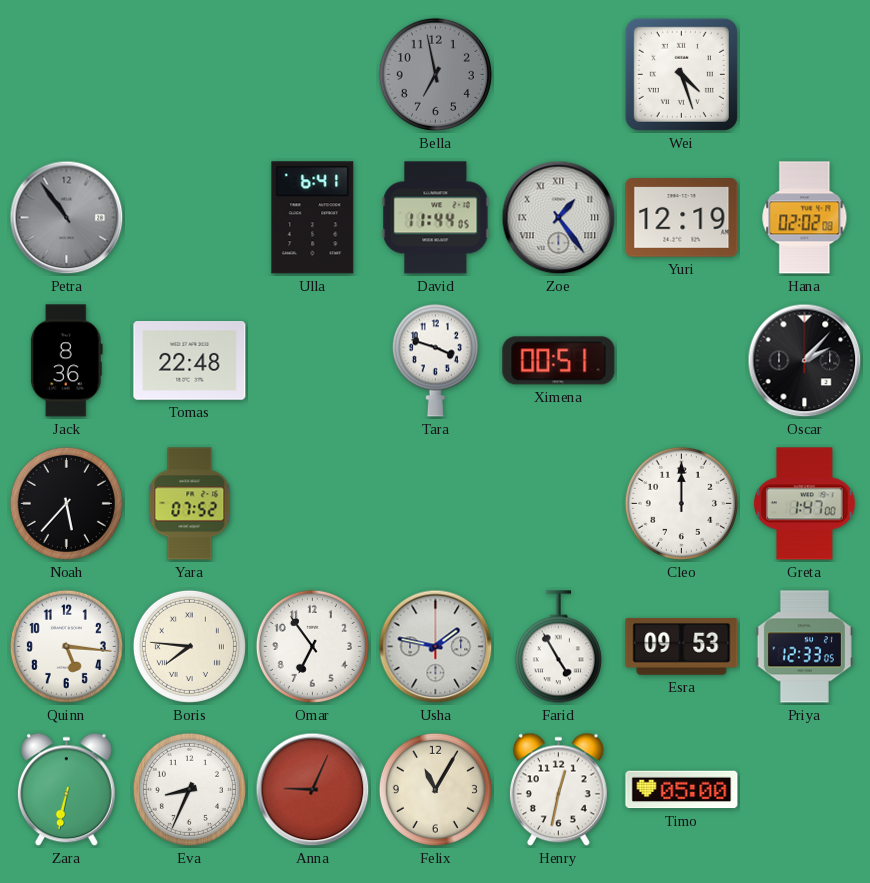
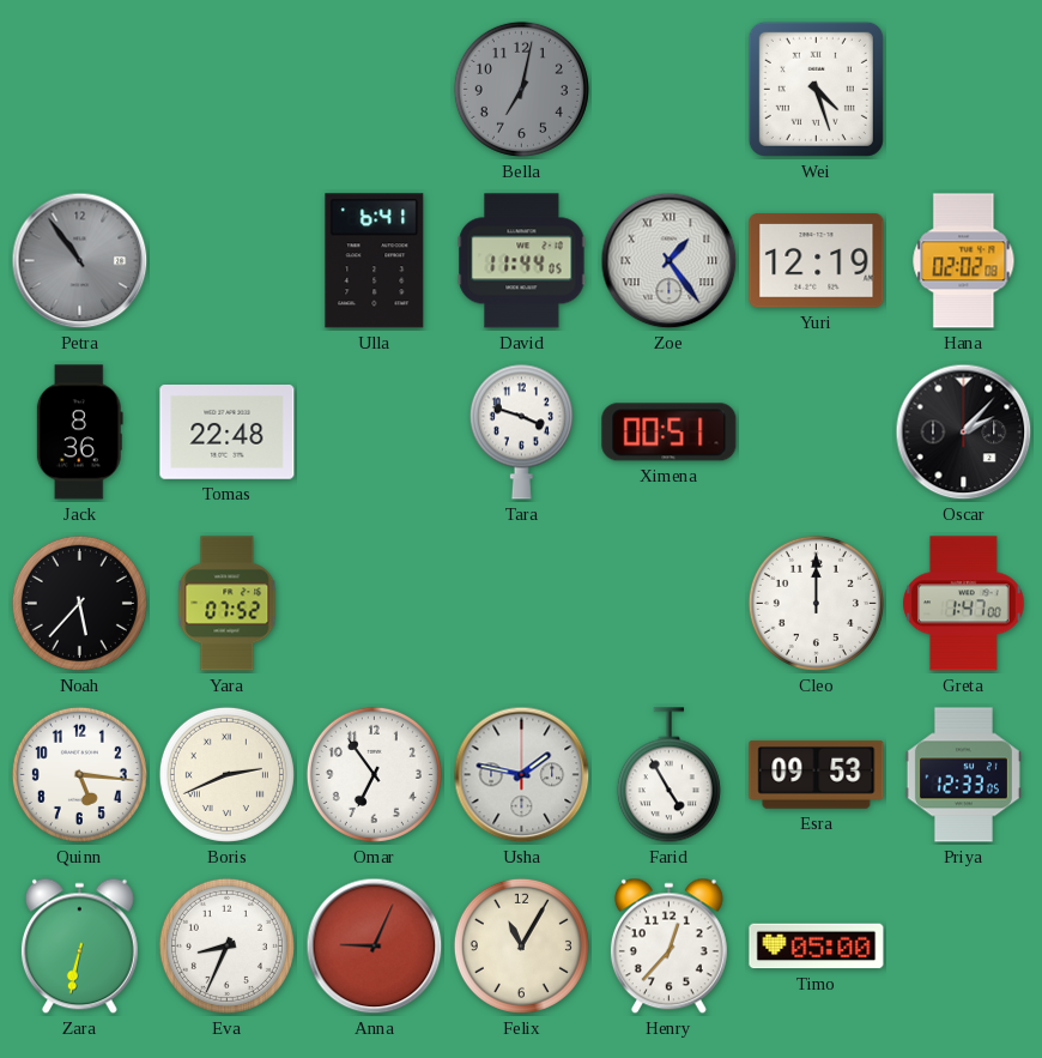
Bella: 6:58 -> 7:02 (521, 89)
Boris: 7:46 -> 2:41 (226, 774)
Henry: 12:32 -> 12:37 (668, 947)
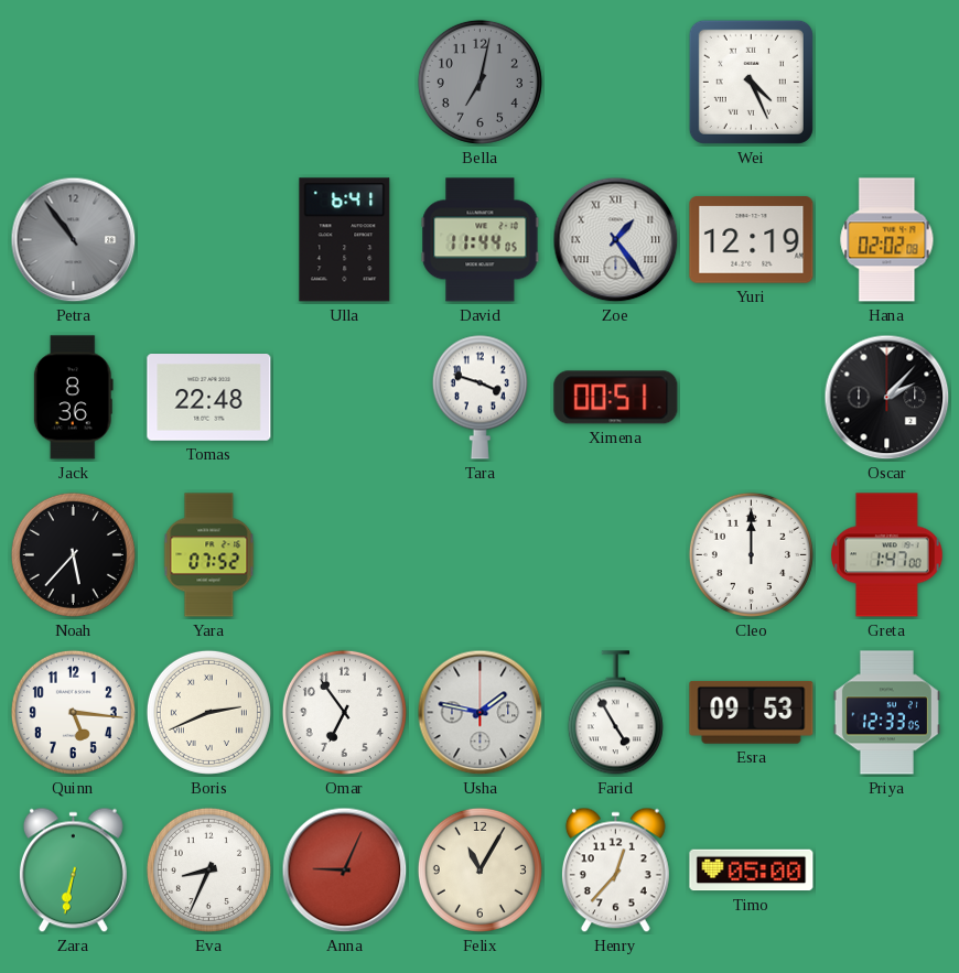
Wei: 4:27 -> 4:26 (751, 82)
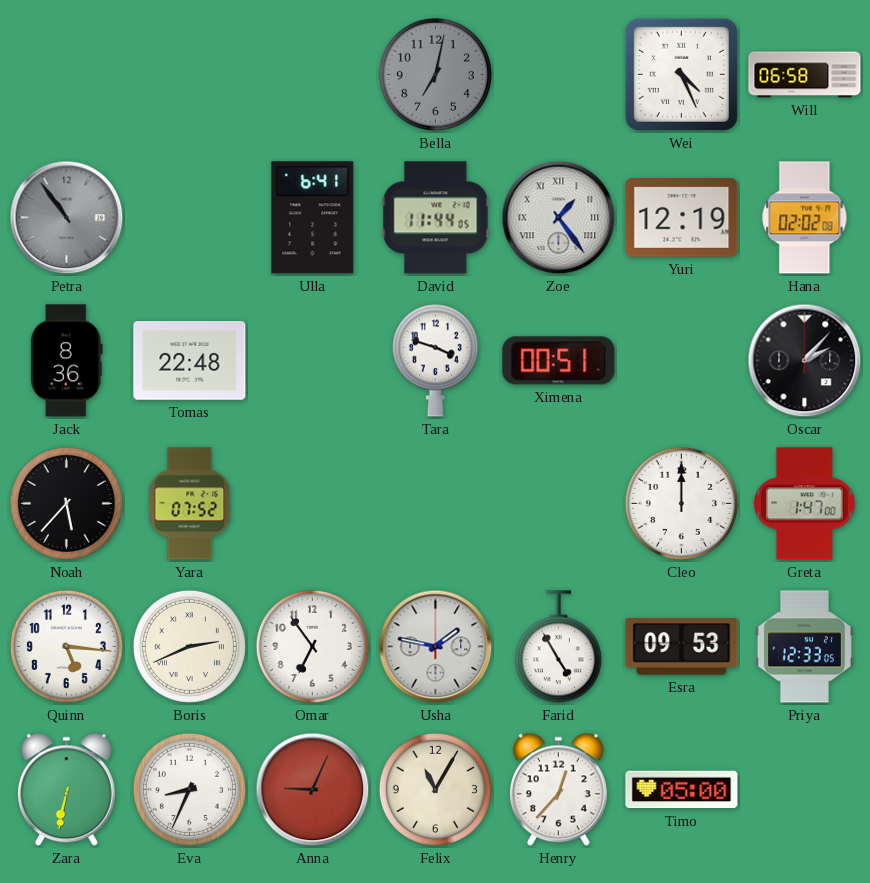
Will: none -> 06:58 (805, 75)
